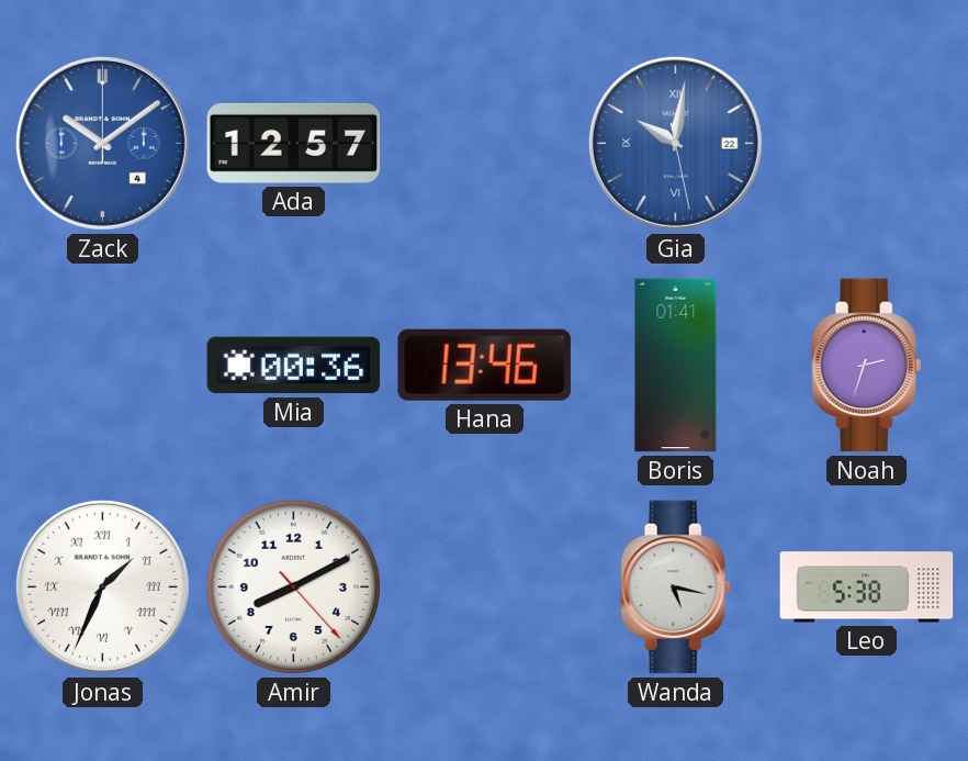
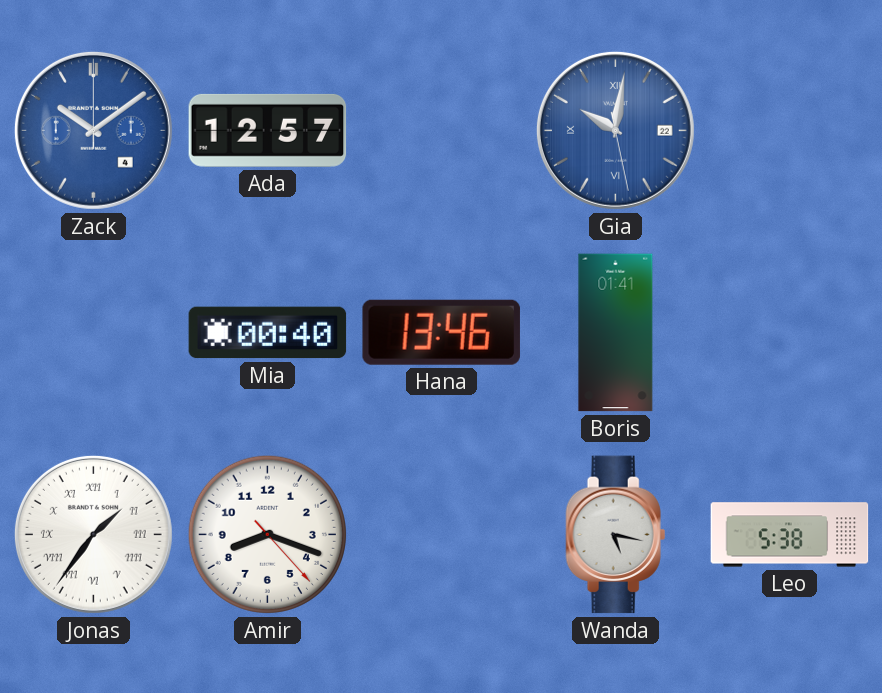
Mia: 00:36 -> 00:40 (268, 333)
Noah: 2:33 -> none (867, 366)
Jonas: 1:34 -> 1:36 (93, 534)
Amir: 8:10 -> 8:18 (267, 534)
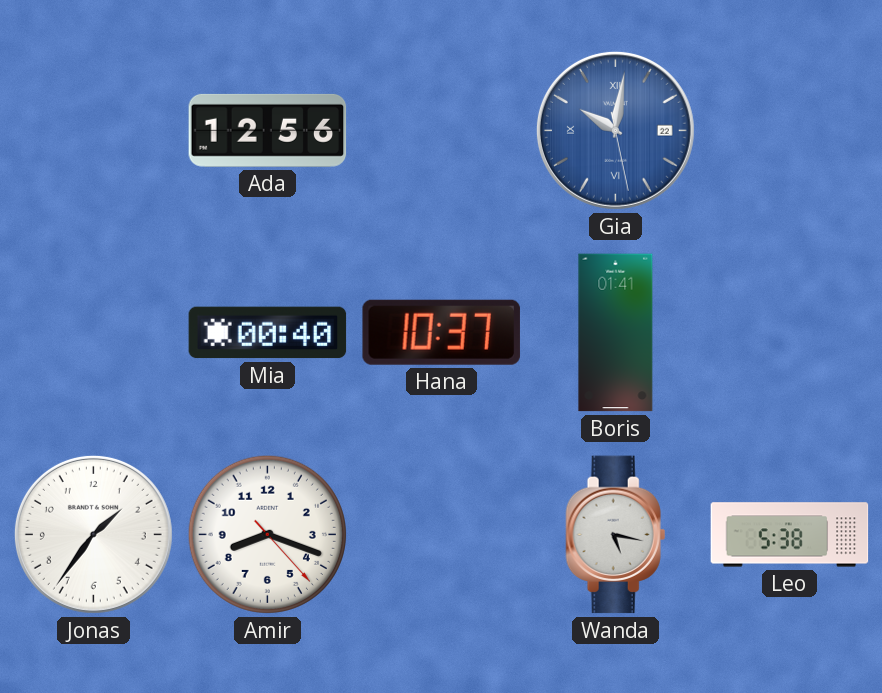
Zack: 10:09 -> none (93, 130)
Ada: 12:57 -> 12:56 (268, 130)
Hana: 13:46 -> 10:37 (441, 332)
Jonas numerals: Roman -> Arabic (93, 534)
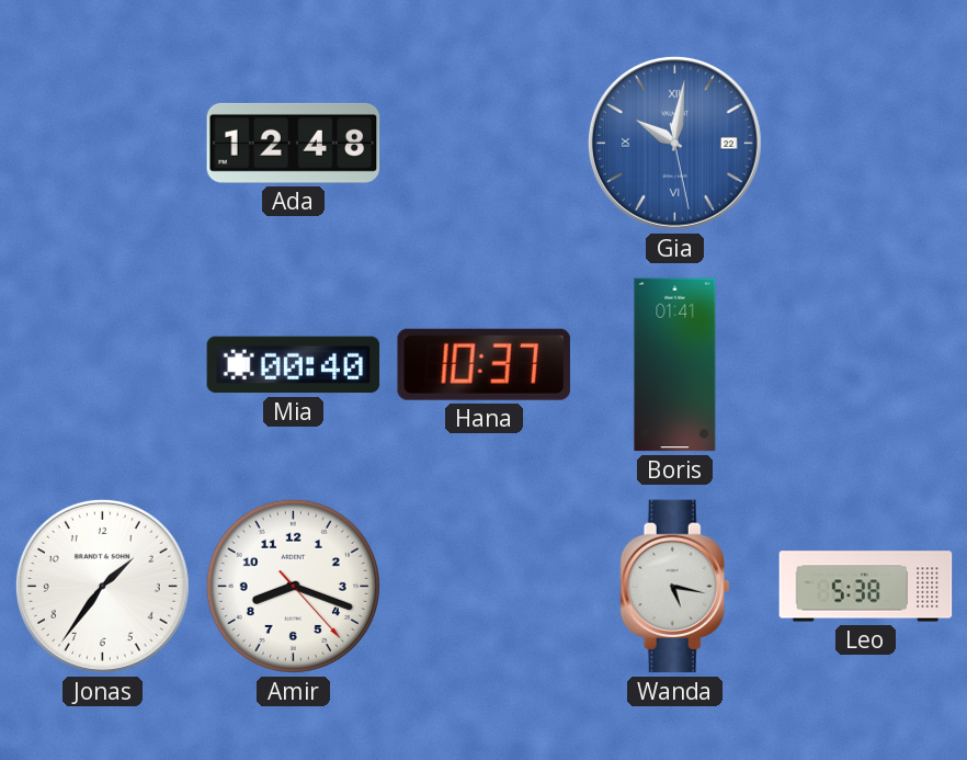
Ada: 12:56 -> 12:48 (294, 143)
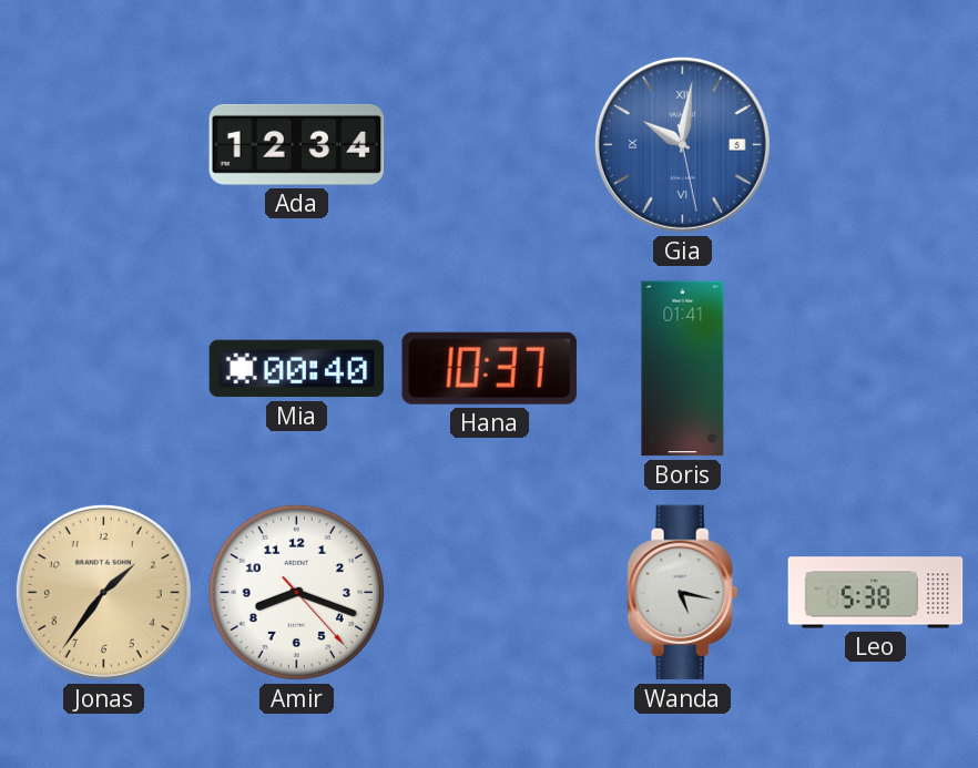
Ada: 12:48 -> 12:34 (297, 144)
Gia date: 22 -> 5 (682, 144)
Jonas dial: white -> champagne (103, 592)
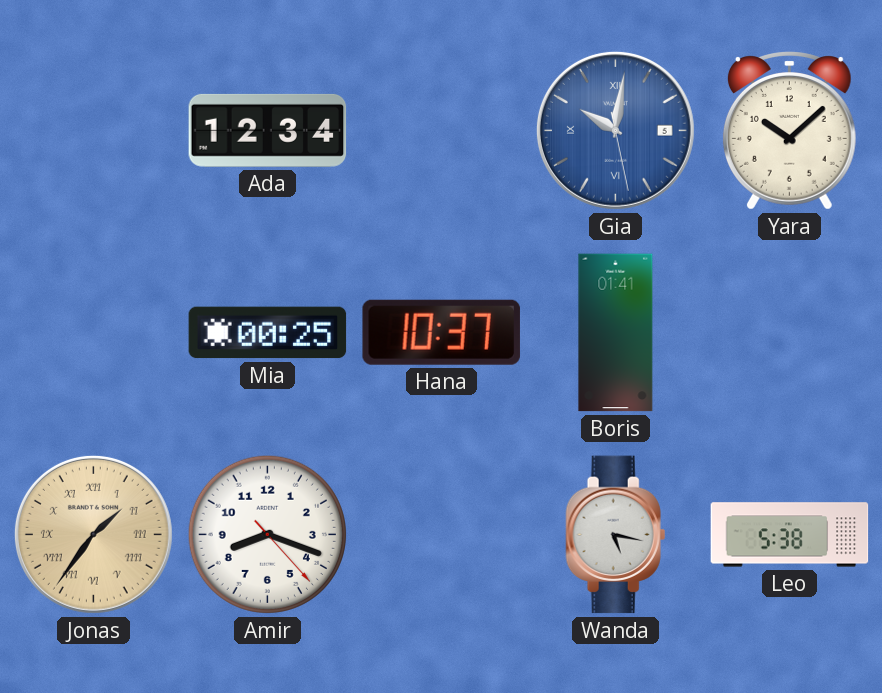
Yara: none -> 10:08 (789, 131)
Mia: 00:40 -> 00:25 (268, 333)
Jonas numerals: Arabic -> Roman (93, 534)
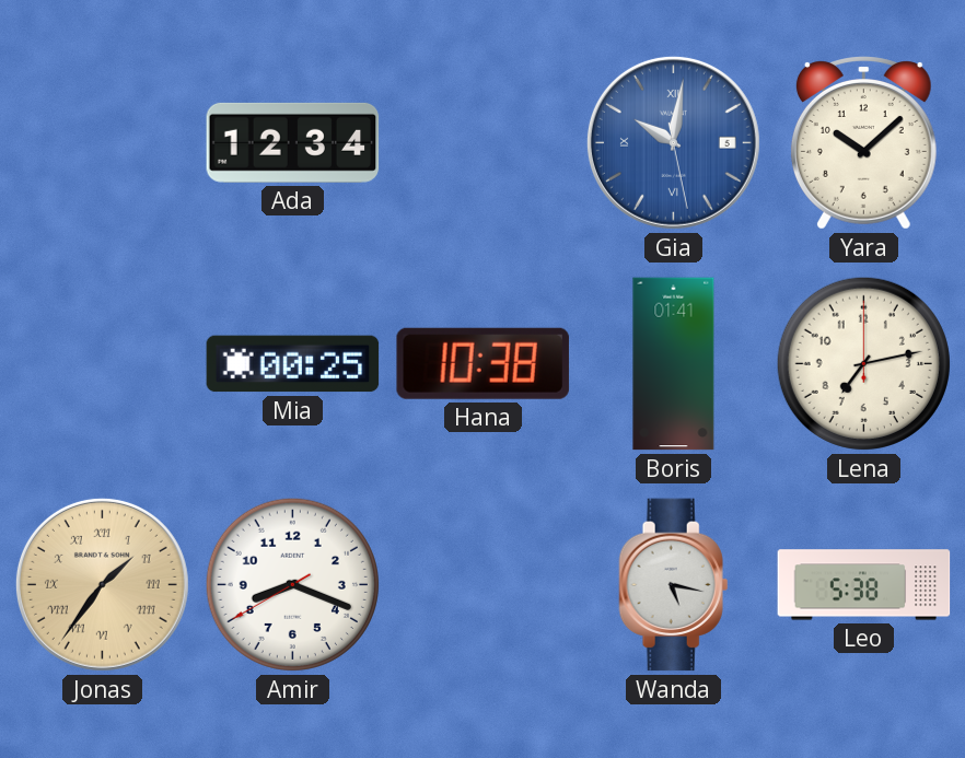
Hana: 10:37 -> 10:38 (482, 363)
Lena: none -> 7:13 (863, 363)
Amir: 8:18:23 -> 8:18:40 (292, 584)
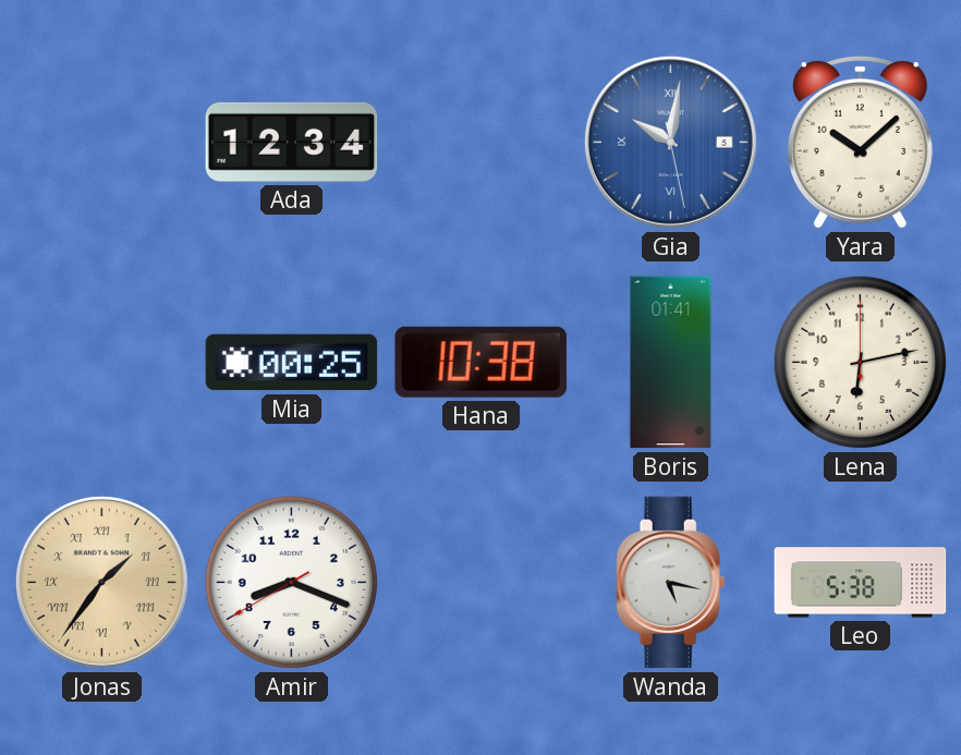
Lena: 7:13 -> 6:13 (860, 362)
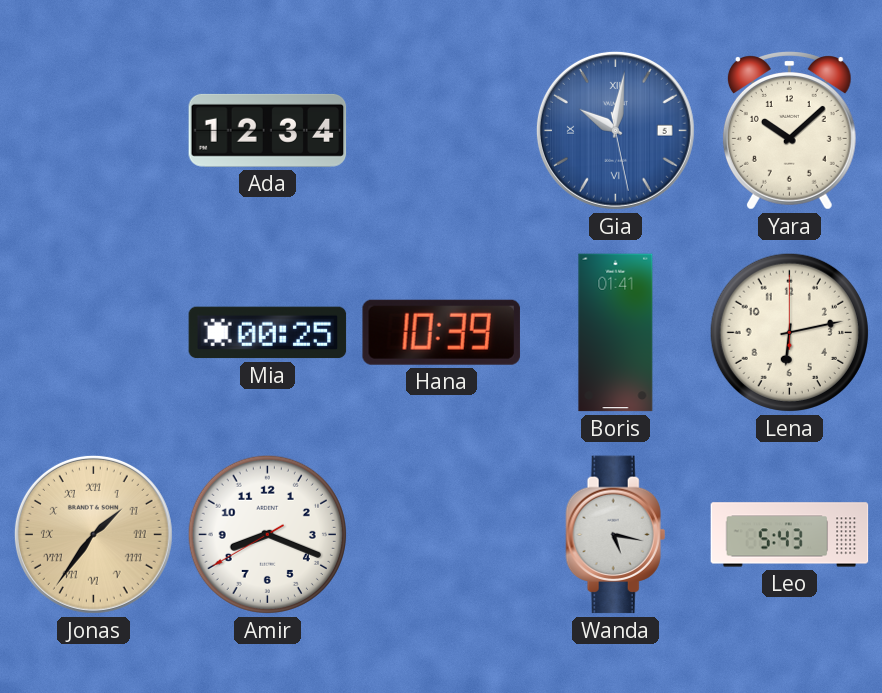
Hana: 10:38 -> 10:39 (441, 332)
Leo: 5:38 -> 5:43 (790, 535)
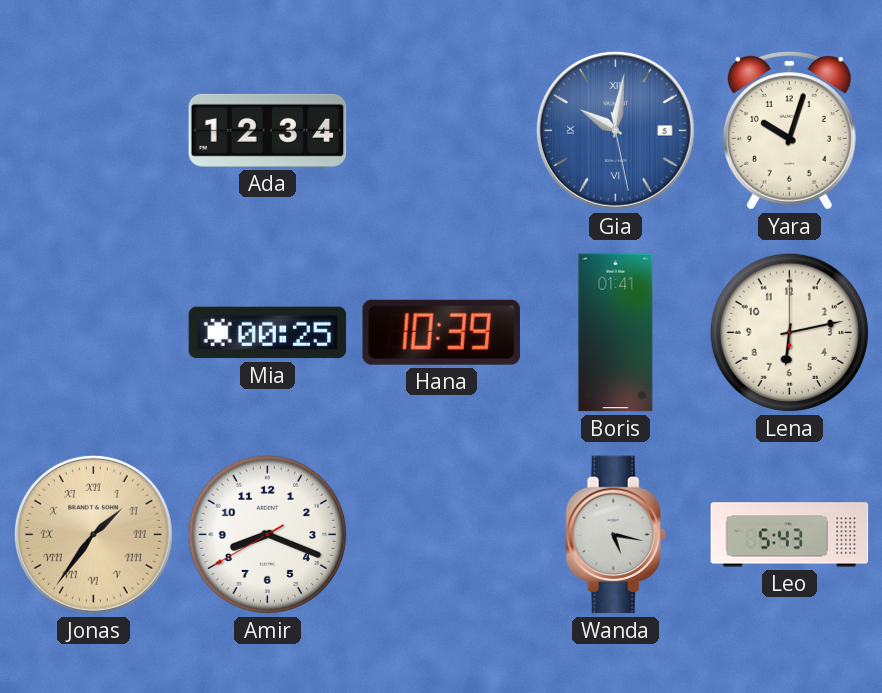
Yara: 10:08 -> 10:03 (789, 131)
